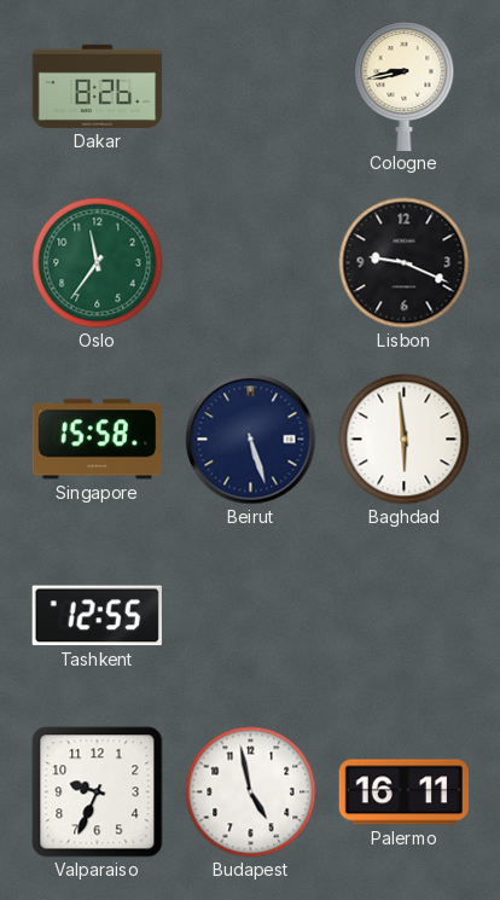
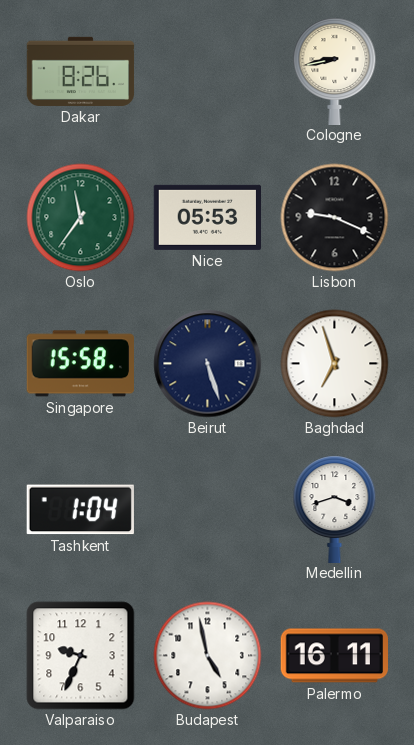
Nice: none -> 05:53 (207, 217)
Baghdad: 5:59 -> 6:57 (335, 364)
Tashkent: 12:55 -> 1:04 (80, 510)
Medellin: none -> 3:42 (335, 509)
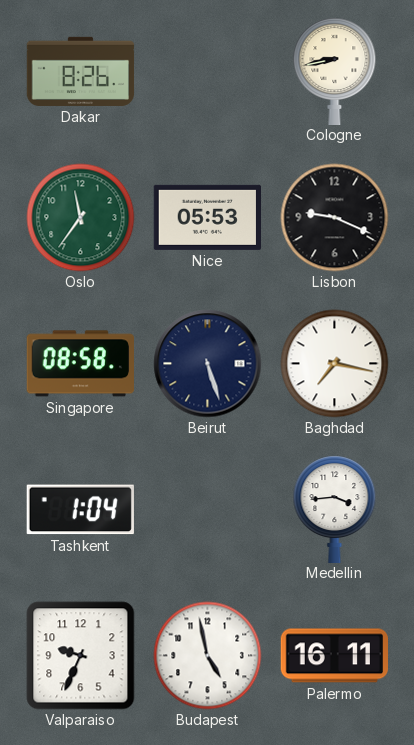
Singapore: 15:58 -> 08:58 (80, 364)
Baghdad: 6:57 -> 7:17 (335, 364)
Medellin: 3:42 -> 3:44 (335, 509)
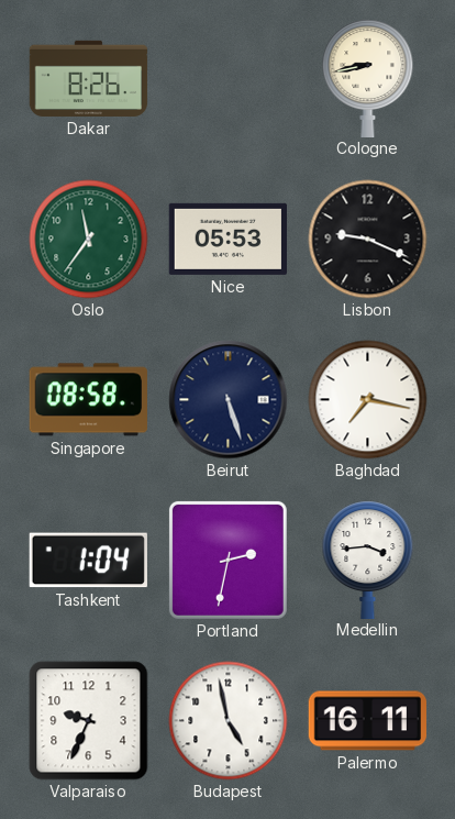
Portland: none -> 2:32 (227, 560)
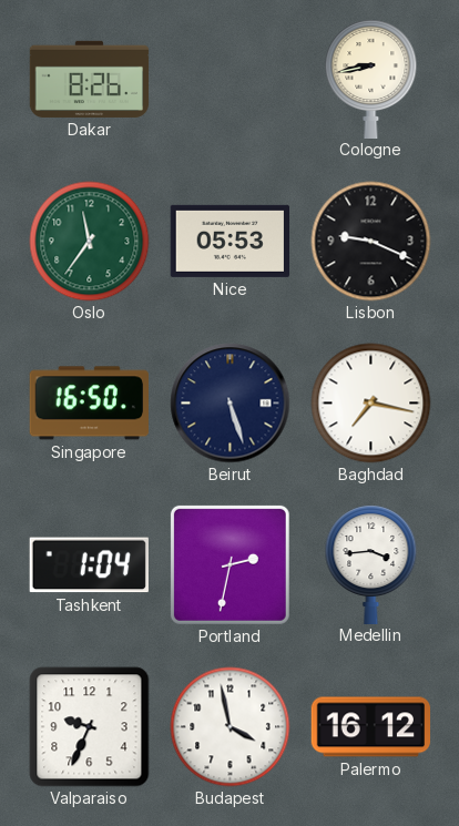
Singapore: 08:58 -> 16:50 (89, 404)
Budapest: 4:58 -> 3:58 (231, 727)
Palermo: 16:11 -> 16:12 (370, 727)
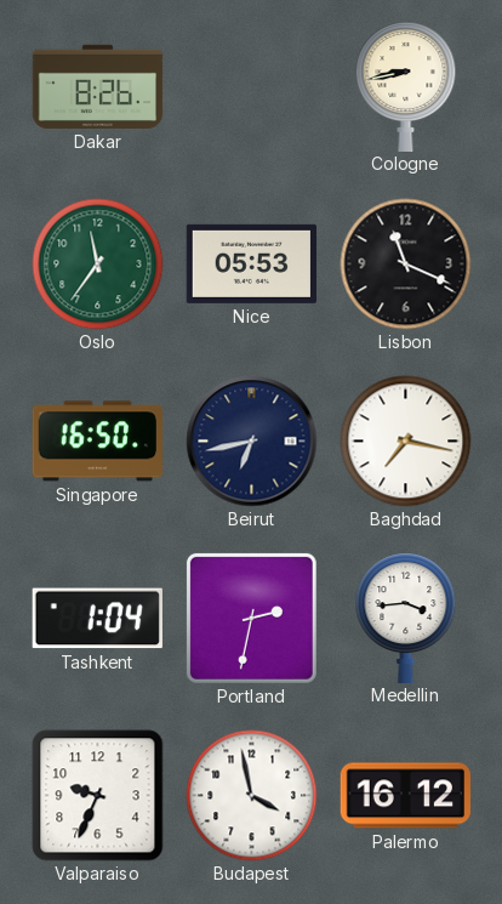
Lisbon: 9:19 -> 11:19 (406, 265)
Beirut: 5:27 -> 6:43 (252, 442)
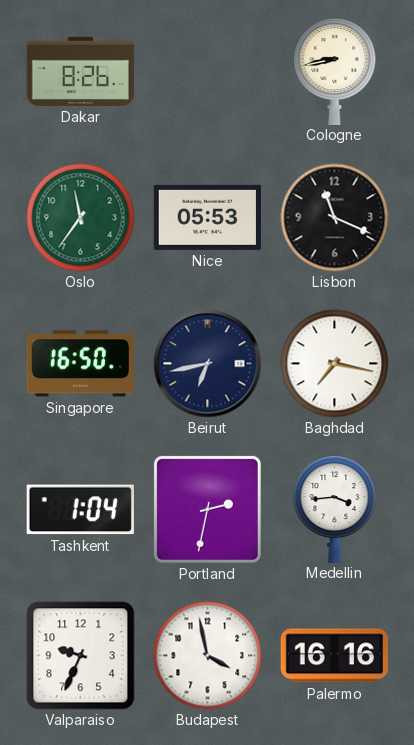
Palermo: 16:12 -> 16:16 (334, 656)
